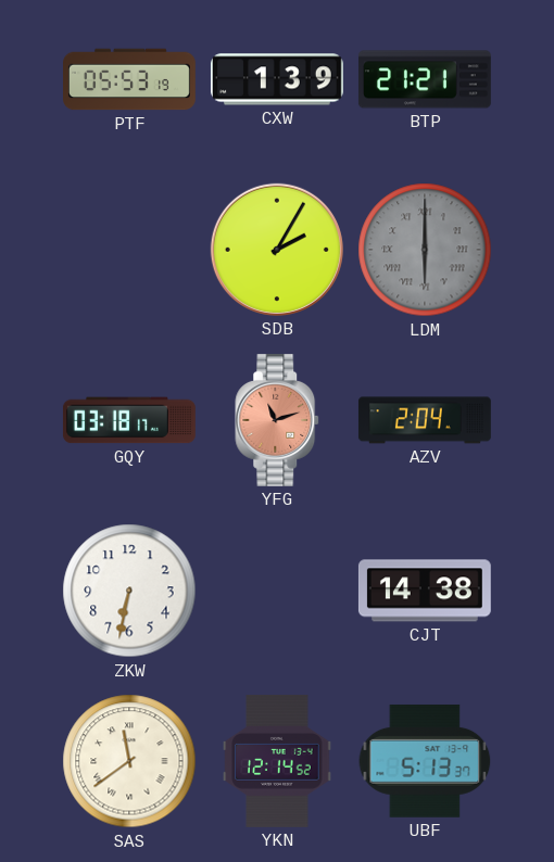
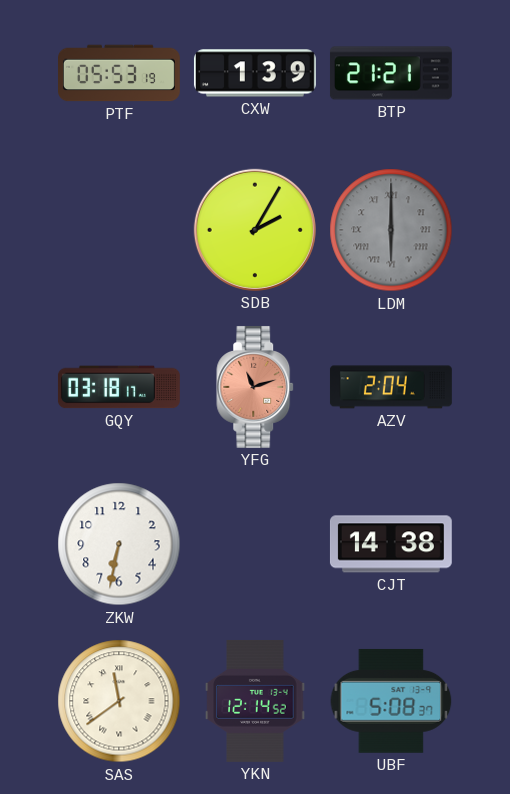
UBF: 5:13 -> 5:08 (391, 701)
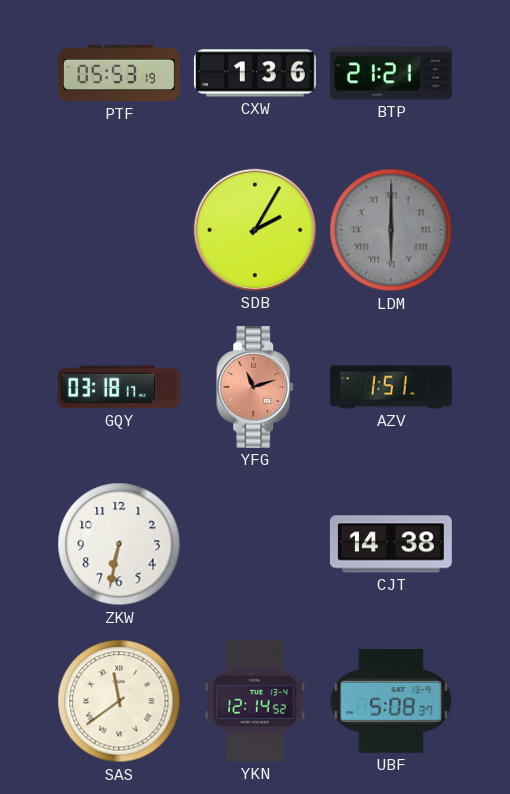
CXW: 1:39 -> 1:36 (255, 73)
AZV: 2:04 -> 1:51 (391, 387)
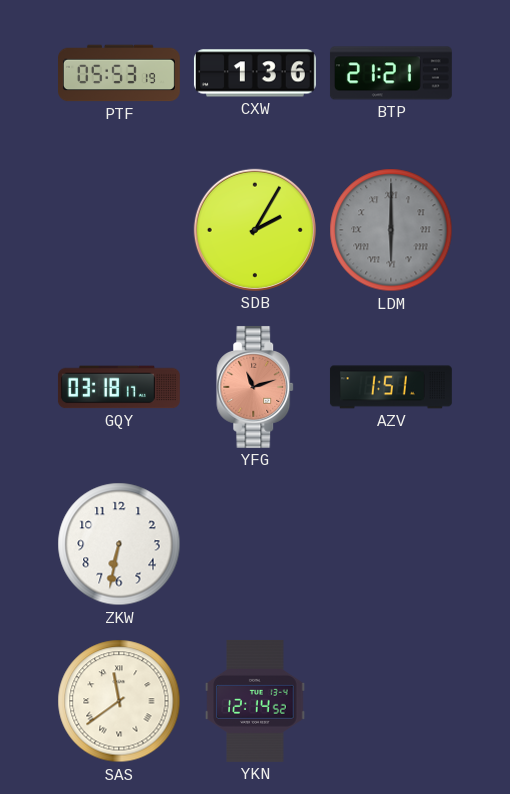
CJT: 14:38 -> none (391, 544)
UBF: 5:08 -> none (391, 701)
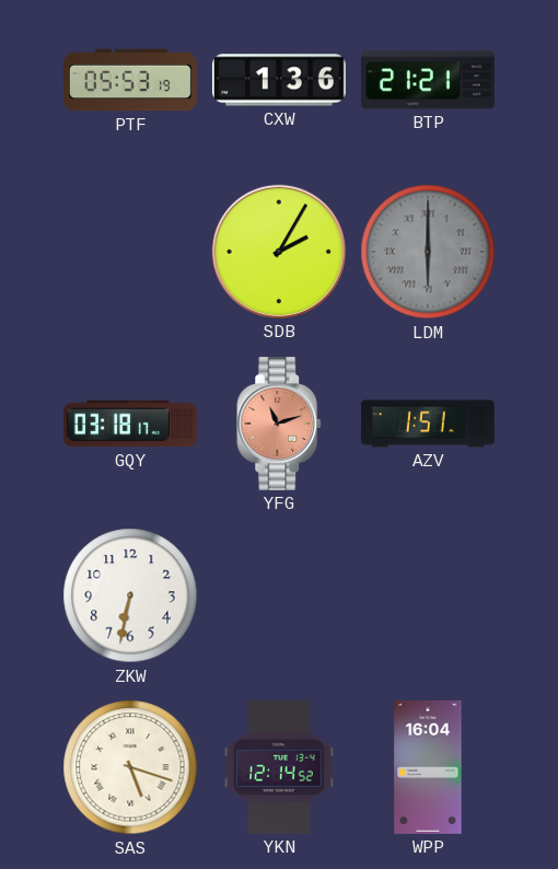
SAS: 11:39 -> 5:18 (130, 767)
WPP: none -> 16:04 (428, 767)
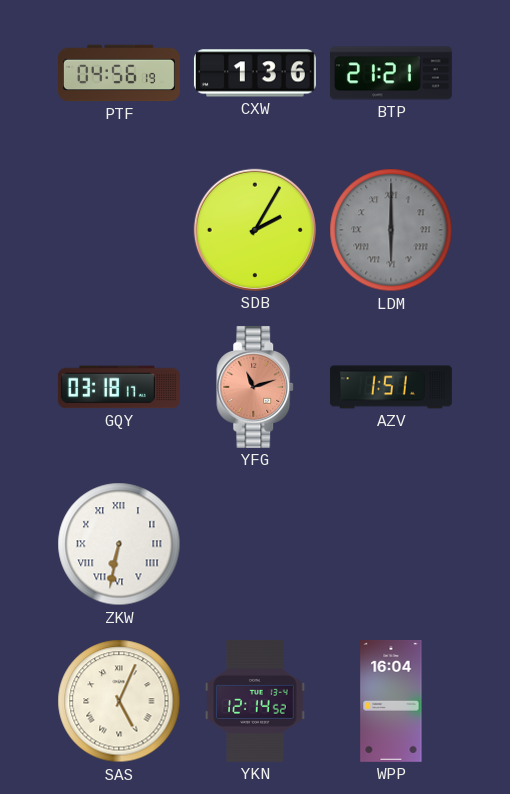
PTF: 05:53 -> 04:56 (120, 73)
ZKW numerals: Arabic -> Roman (119, 544)
SAS: 5:18 -> 5:04 (119, 701)
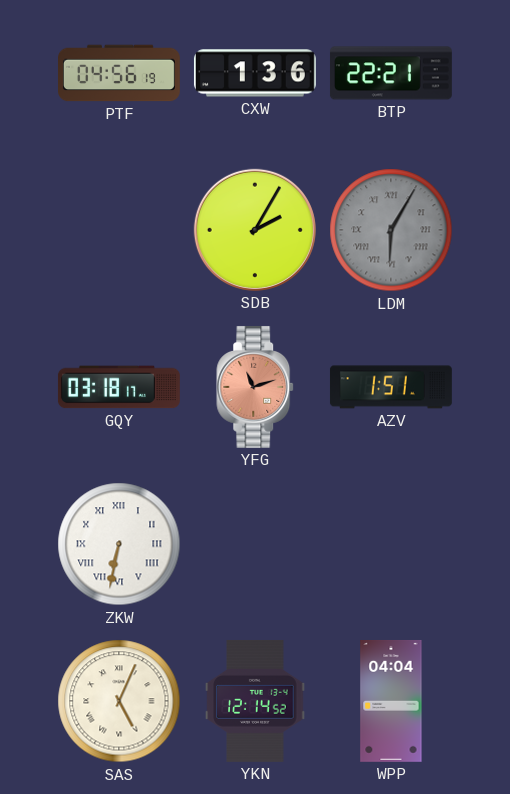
BTP: 21:21 -> 22:21 (391, 73)
LDM: 6:00 -> 6:05 (391, 230)
WPP: 16:04 -> 04:04 (391, 701)
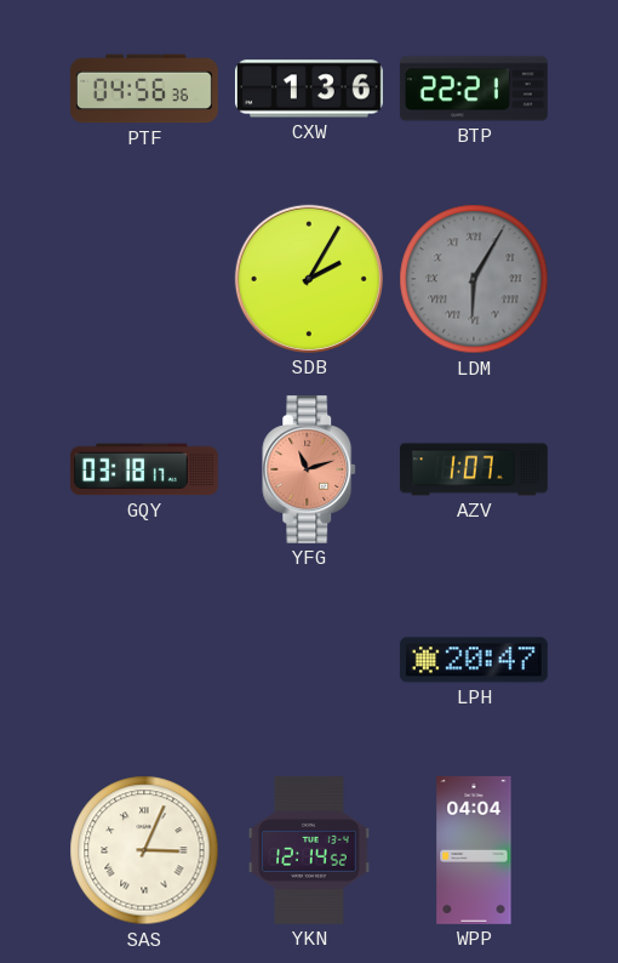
PTF: 04:56:19 -> 04:56:36 (145, 89)
AZV: 1:51 -> 1:07 (474, 469)
ZKW: 6:32 -> none (119, 544)
LPH: none -> 20:47 (474, 660)
SAS: 5:04 -> 3:04 (144, 850)
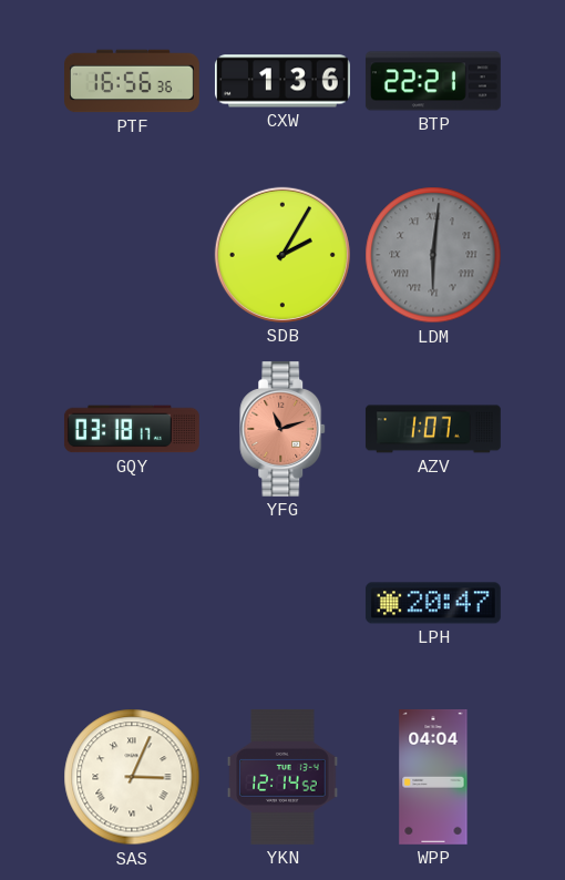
PTF: 04:56 -> 16:56 (133, 81)
LDM: 6:05 -> 6:01 (433, 255)
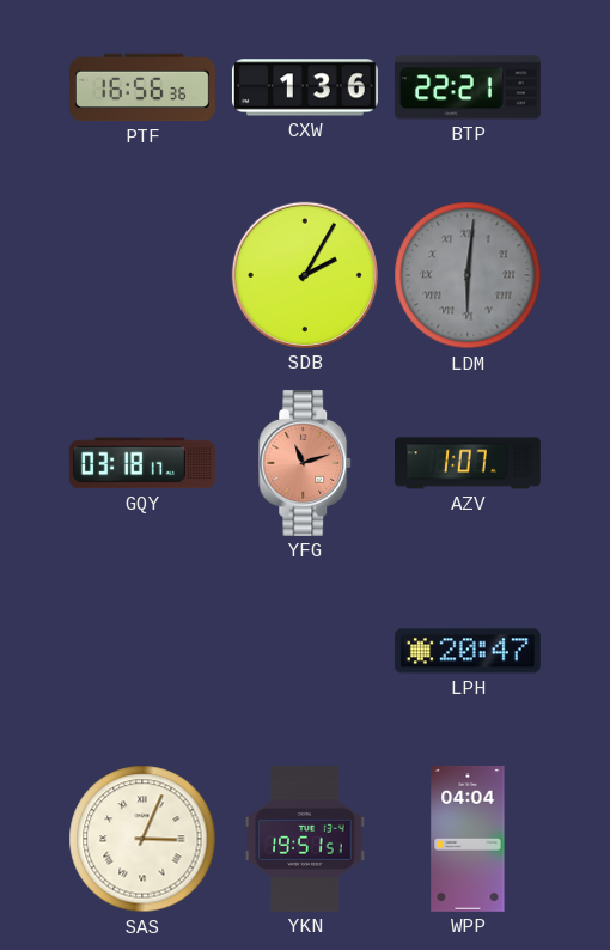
YKN: 12:14 -> 19:51 (305, 839)
